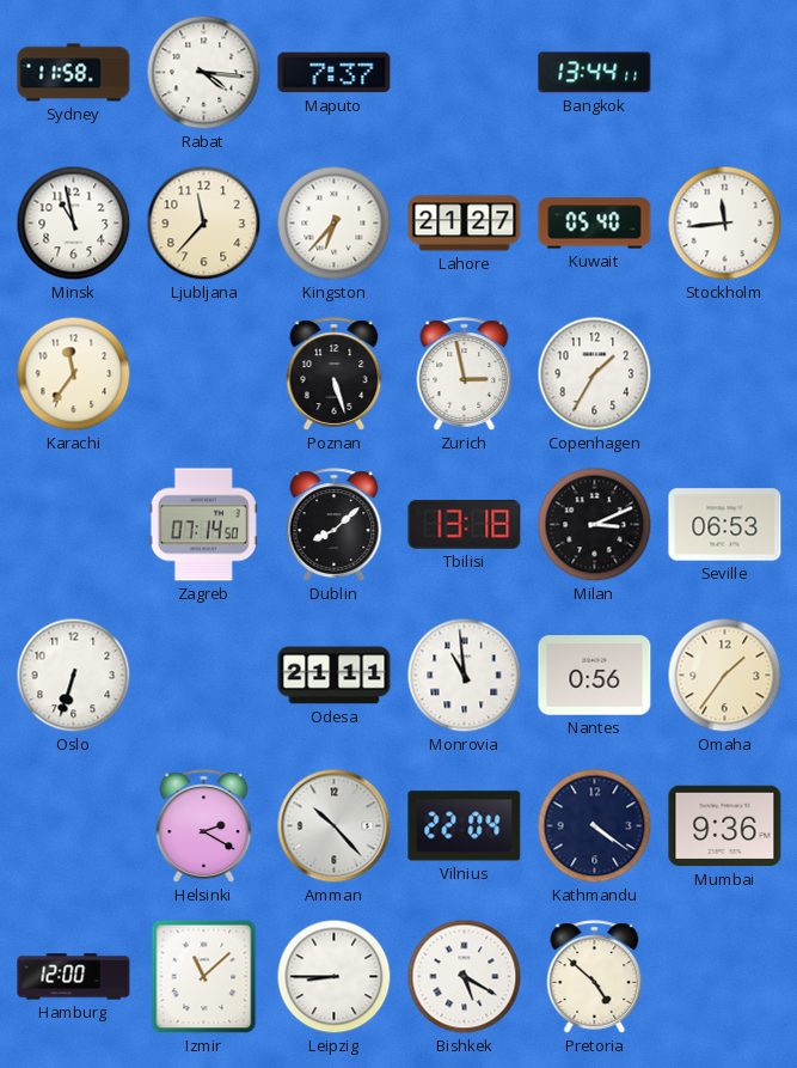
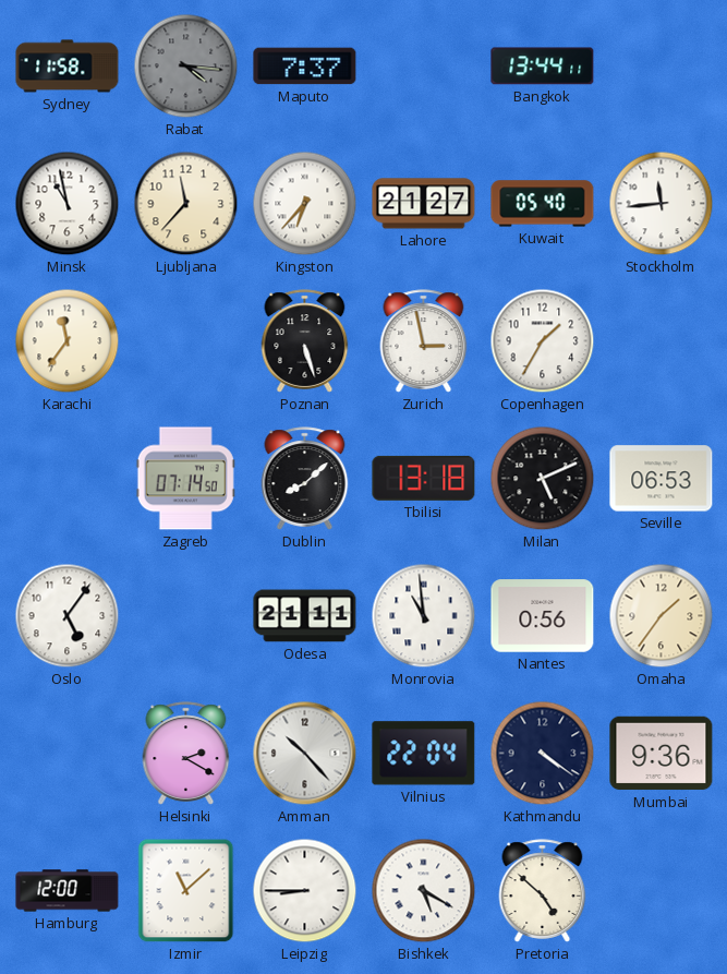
Rabat dial: white -> grey (186, 67)
Milan: 3:11 -> 5:11 (543, 479)
Oslo: 6:33 -> 5:06 (68, 616)
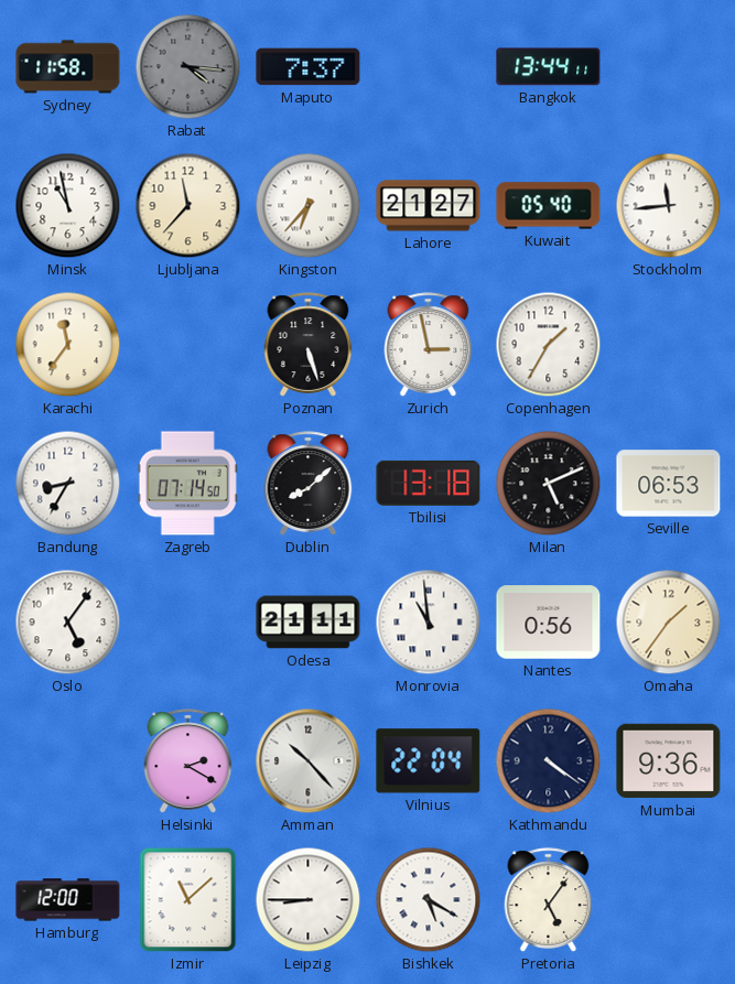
Bandung: none -> 8:35 (68, 484)
Pretoria: 4:52 -> 5:06 (549, 900)
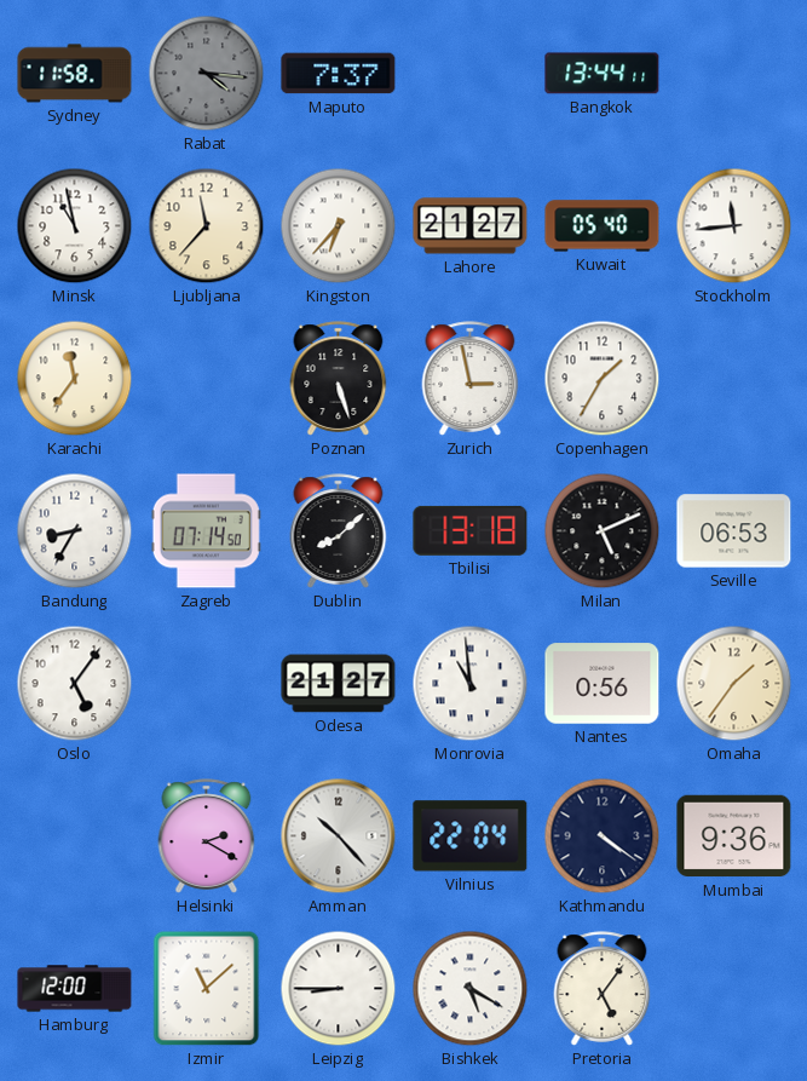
Odesa: 21:11 -> 21:27 (339, 684)
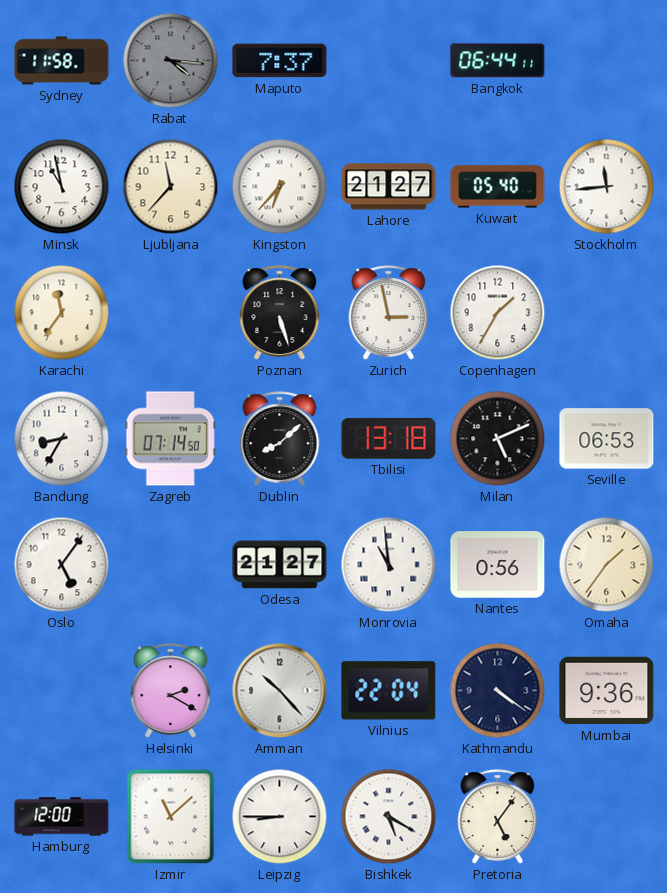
Bangkok: 13:44 -> 06:44 (498, 61)
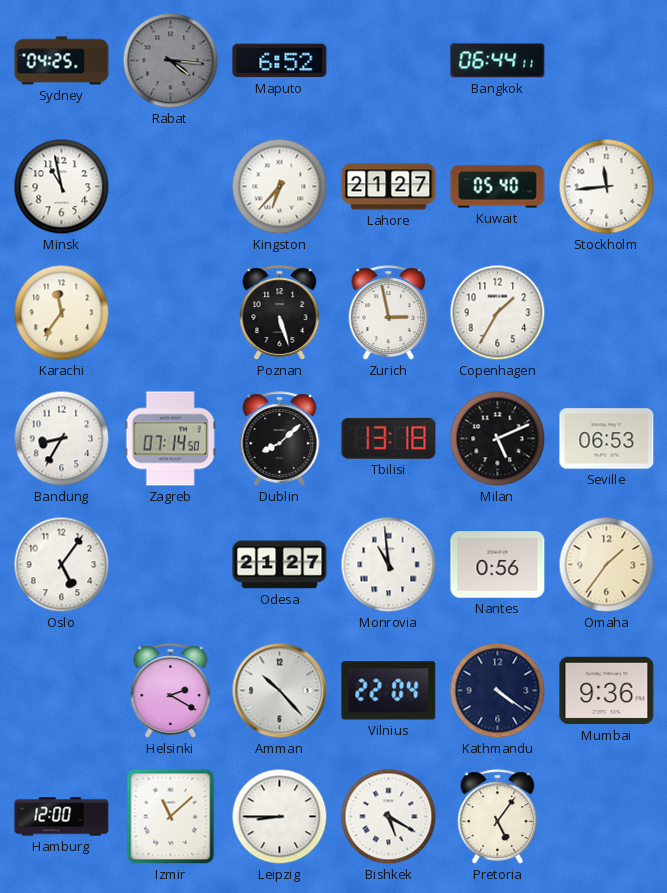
Sydney: 11:58 -> 04:25 (62, 61)
Maputo: 7:37 -> 6:52 (280, 61)
Ljubljana: 11:37 -> none (171, 187)
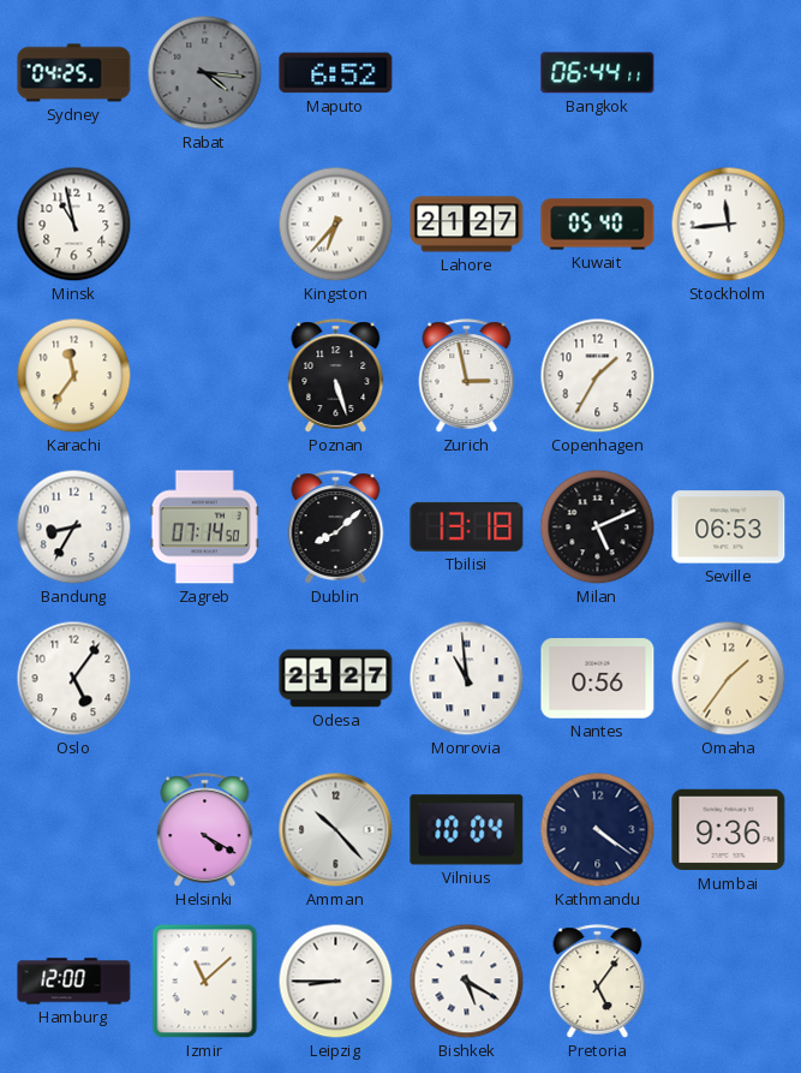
Helsinki: 2:20 -> 4:20 (205, 830)
Vilnius: 22:04 -> 10:04 (467, 830)
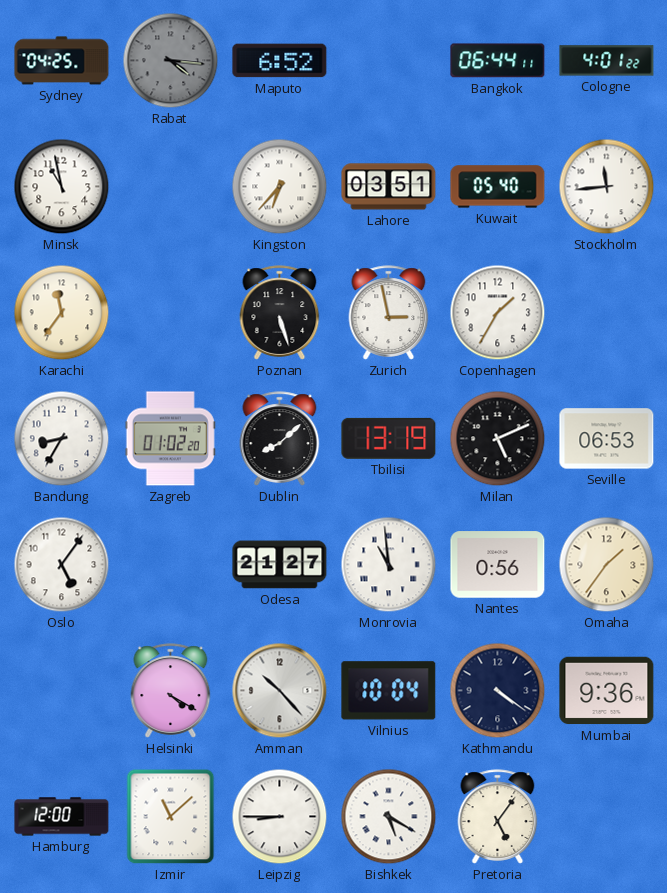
Cologne: none -> 4:01 (607, 61)
Lahore: 21:27 -> 03:51 (389, 187)
Zagreb: 07:14 -> 01:02 (170, 439)
Tbilisi: 13:18 -> 13:19 (389, 438)
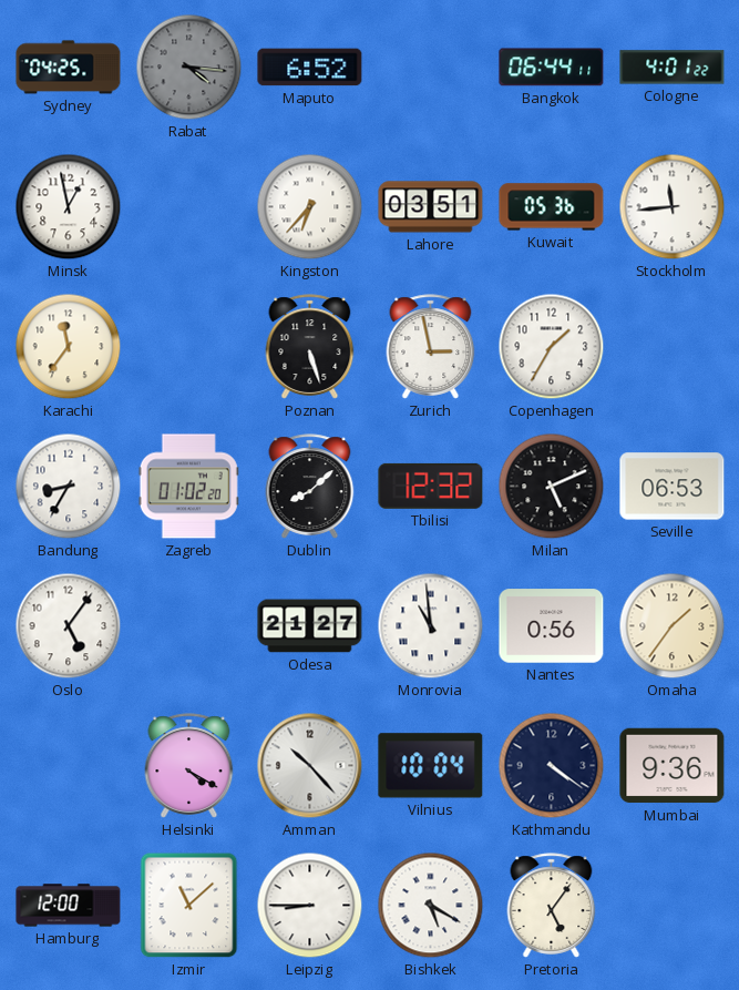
Minsk: 10:58 -> 12:58 (69, 207)
Kuwait: 05:40 -> 05:36 (552, 207)
Tbilisi: 13:19 -> 12:32 (431, 486)
